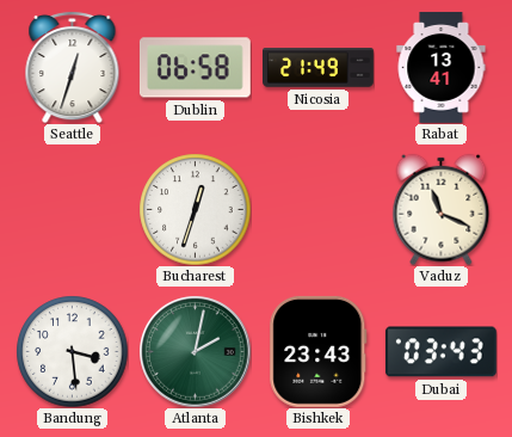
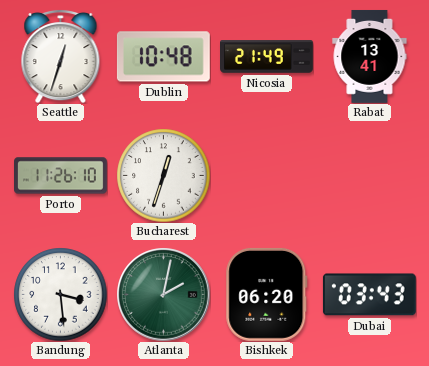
Dublin: 06:58 -> 10:48 (163, 57)
Porto: none -> 11:26 (61, 176)
Vaduz: 11:19 -> none (442, 209)
Bishkek: 23:43 -> 06:20 (267, 294)
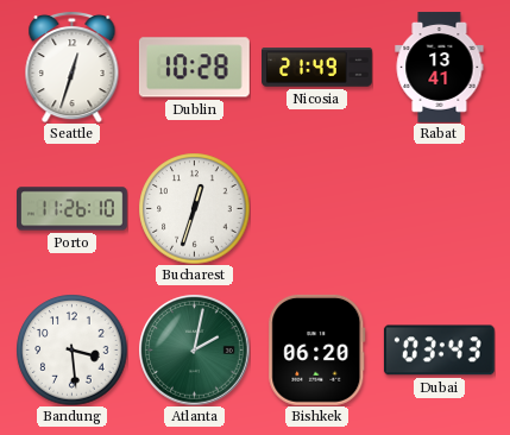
Dublin: 10:48 -> 10:28 (194, 68)
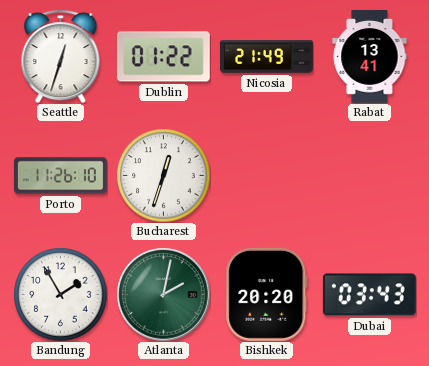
Dublin: 10:28 -> 01:22 (163, 57)
Bandung: 3:29 -> 1:55 (60, 294)
Bishkek: 06:20 -> 20:20 (267, 294)
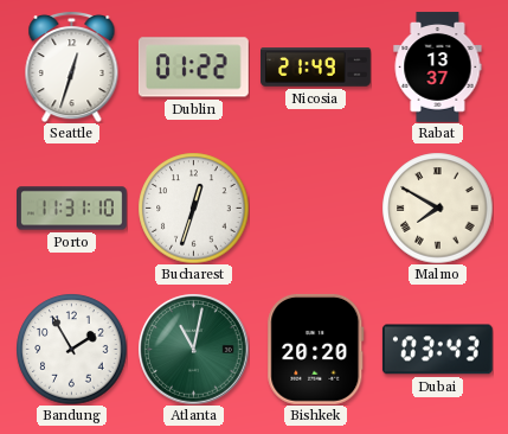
Rabat: 13:41 -> 13:37 (438, 68)
Porto: 11:26 -> 11:31 (72, 209)
Malmo: none -> 7:50 (437, 208)
Atlanta: 2:02 -> 11:02 (193, 349)
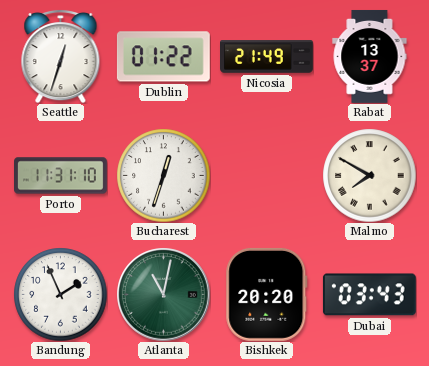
Bandung: 1:55 -> 1:56 (60, 294)
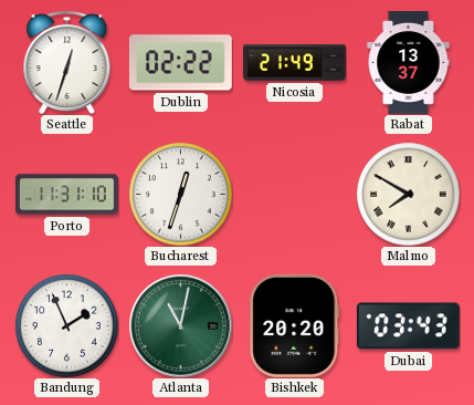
Dublin: 01:22 -> 02:22 (180, 63)
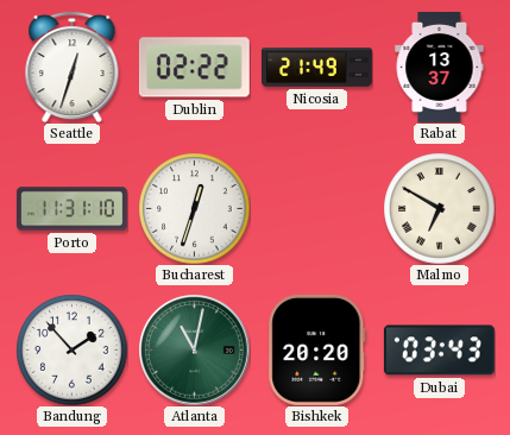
Malmo: 7:50 -> 6:50 (439, 208)
Bandung: 1:56 -> 1:53 (71, 349)
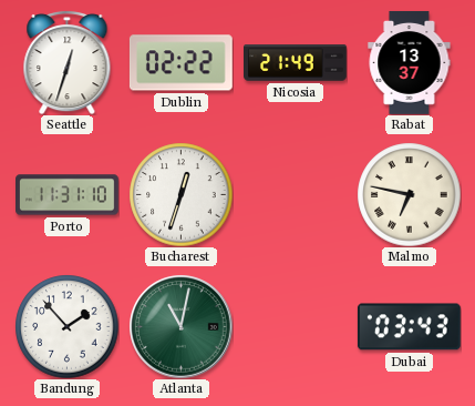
Malmo: 6:50 -> 6:47 (409, 194)
Bishkek: 20:20 -> none (317, 349)
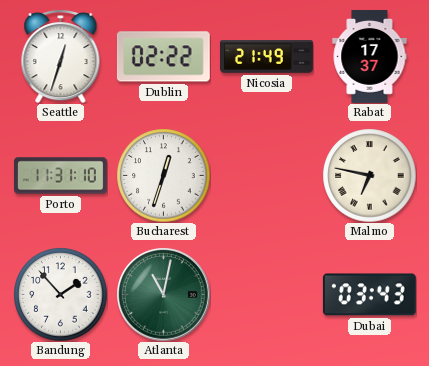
Rabat: 13:37 -> 17:37 (370, 57)
